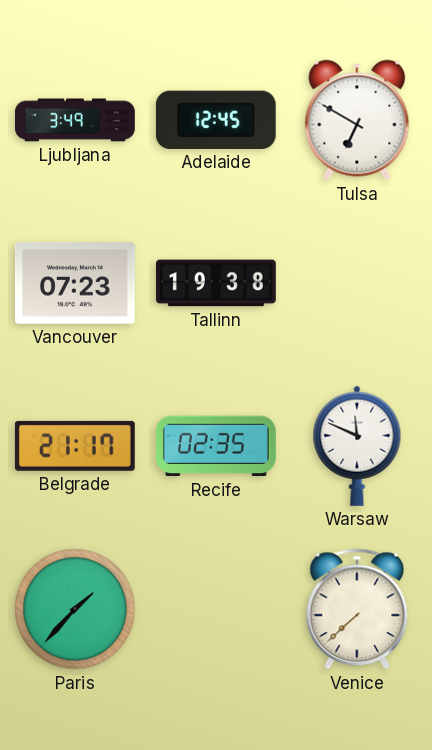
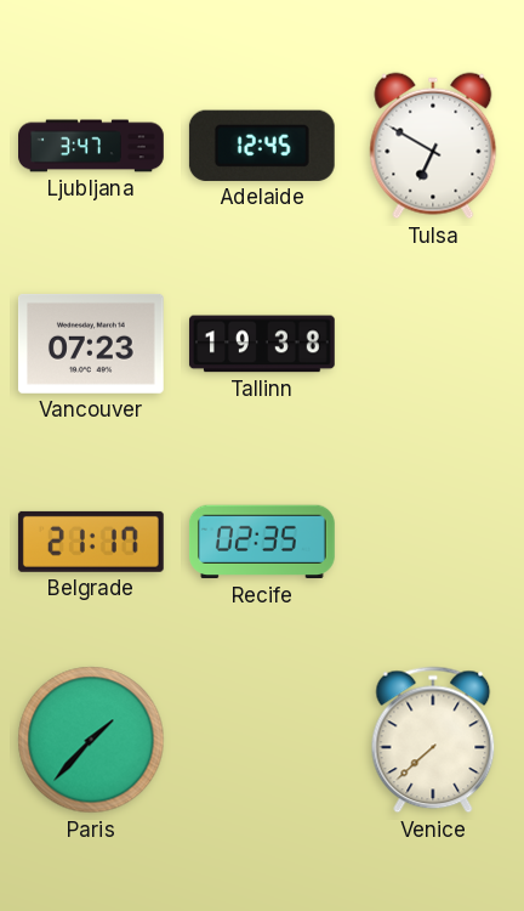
Ljubljana: 3:49 -> 3:47 (92, 146)
Warsaw: 11:49 -> none (357, 446)
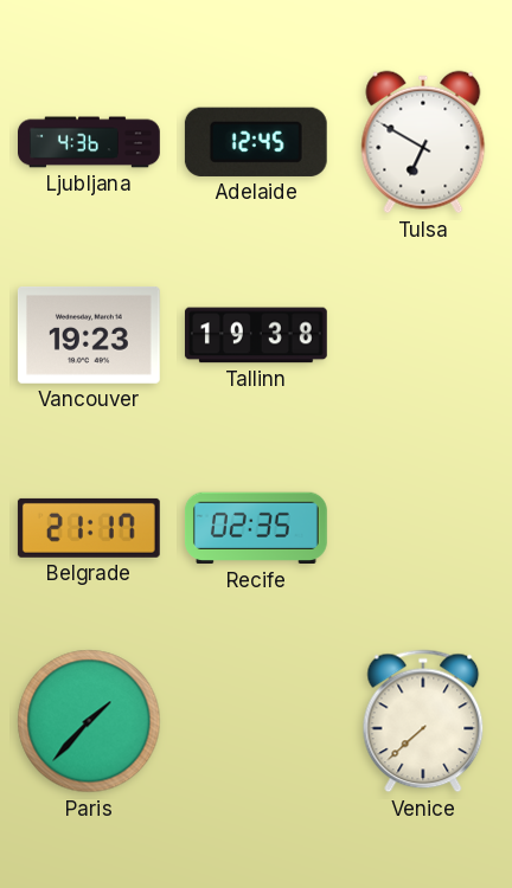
Ljubljana: 3:47 -> 4:36 (90, 142)
Vancouver: 07:23 -> 19:23 (89, 335)
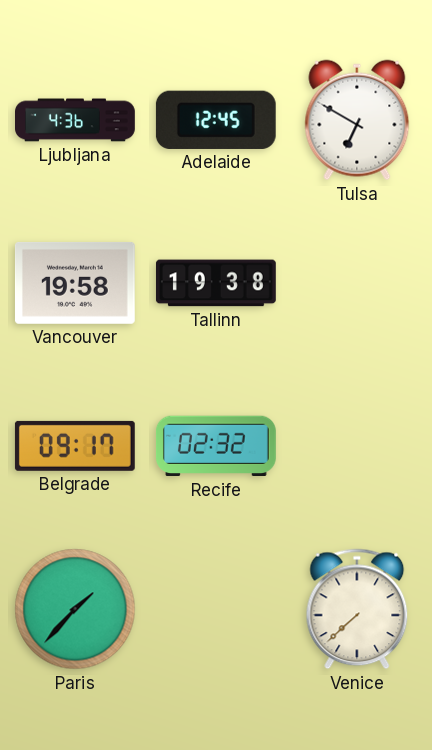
Vancouver: 19:23 -> 19:58 (75, 283)
Belgrade: 21:17 -> 09:17 (75, 446)
Recife: 02:35 -> 02:32 (216, 446)
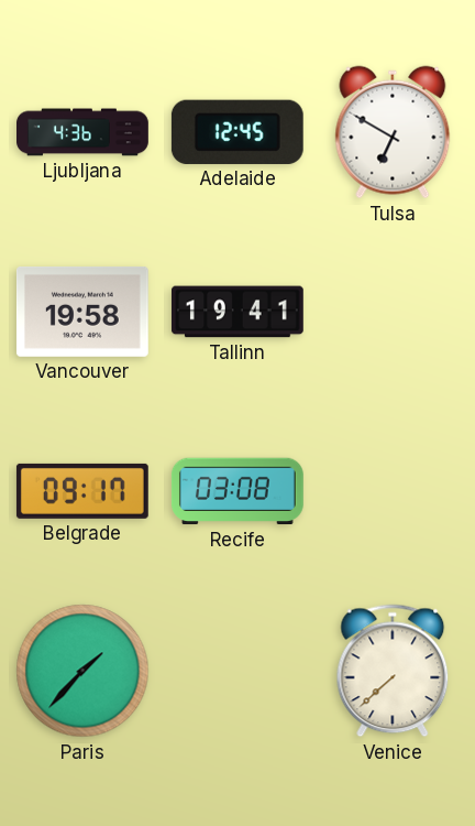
Tallinn: 19:38 -> 19:41 (237, 312)
Recife: 02:32 -> 03:08 (237, 491)
